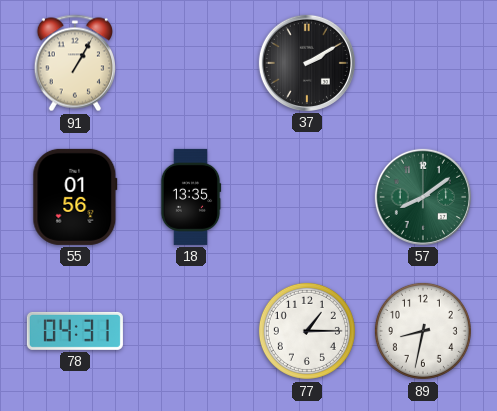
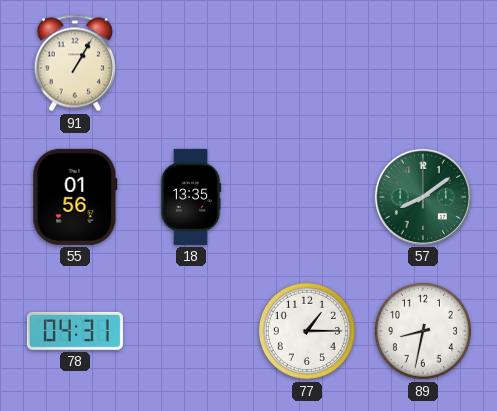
37: 2:10 -> none (307, 63)
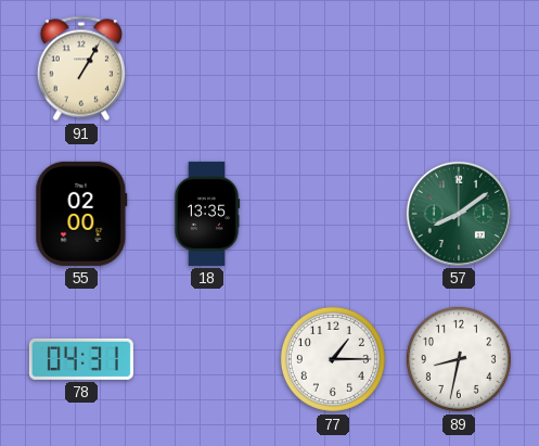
55: 01:56 -> 02:00 (81, 214)
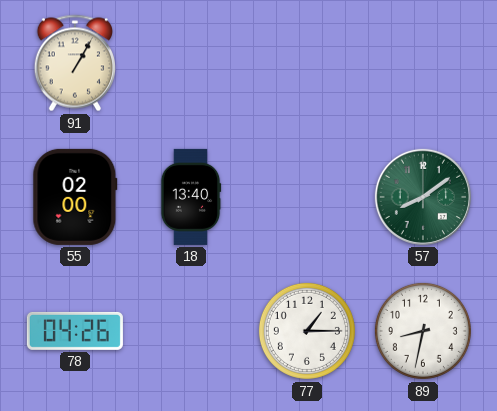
18: 13:35 -> 13:40 (191, 197)
78: 04:31 -> 04:26 (75, 331)
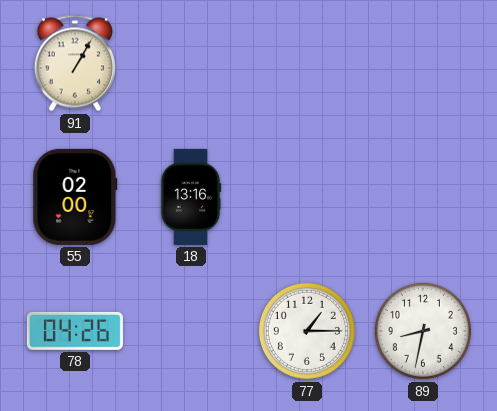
18: 13:40 -> 13:16 (191, 197)
57: 8:09 -> none (423, 197)
